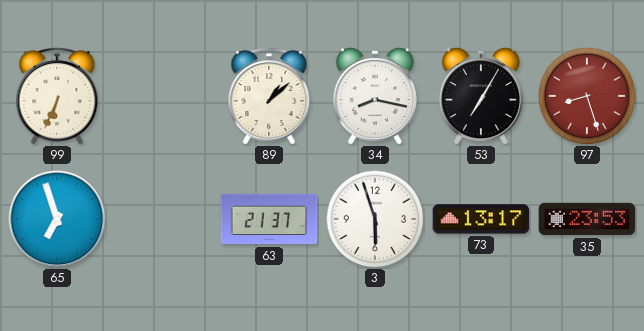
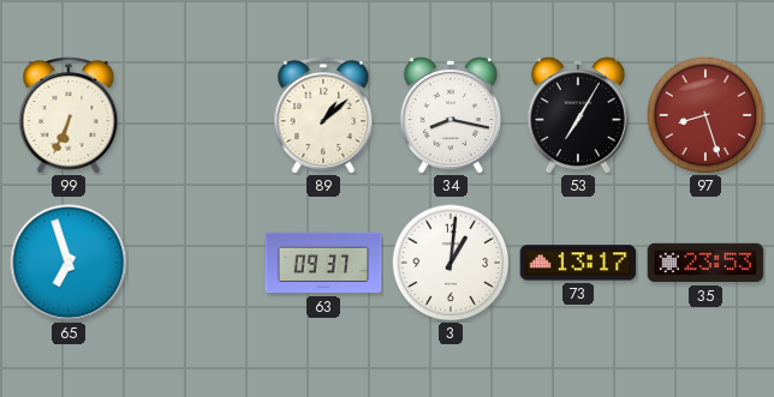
63: 21:37 -> 09:37 (323, 263)
3: 5:57 -> 1:01 (451, 263)
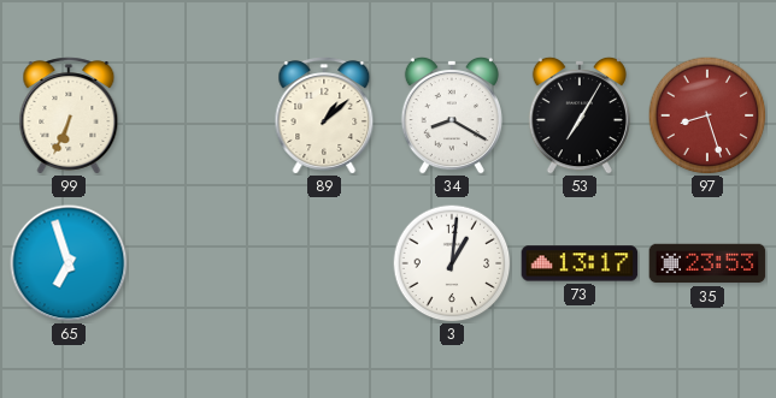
34: 8:17 -> 8:20 (452, 115)
63: 09:37 -> none (323, 263)
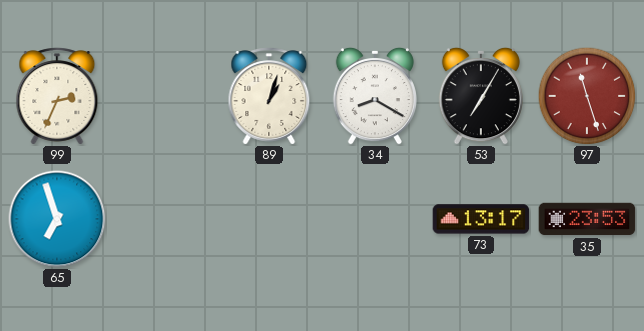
99: 6:34 -> 2:34 (57, 96)
89: 1:08 -> 1:03 (269, 96)
97: 8:27 -> 11:27 (587, 96)
3: 1:01 -> none (452, 263)
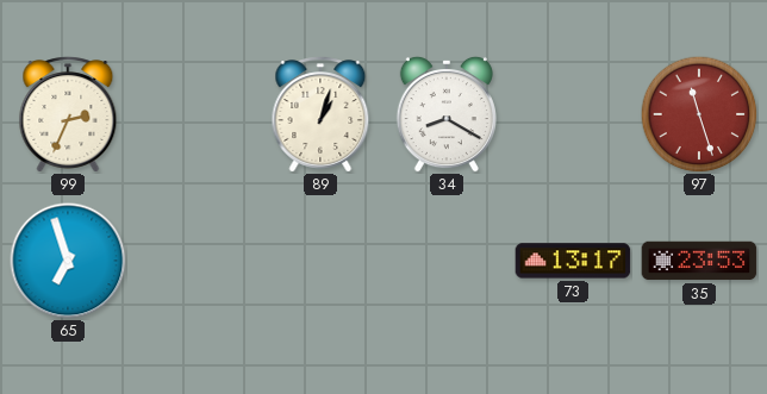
53: 7:05 -> none (481, 96)
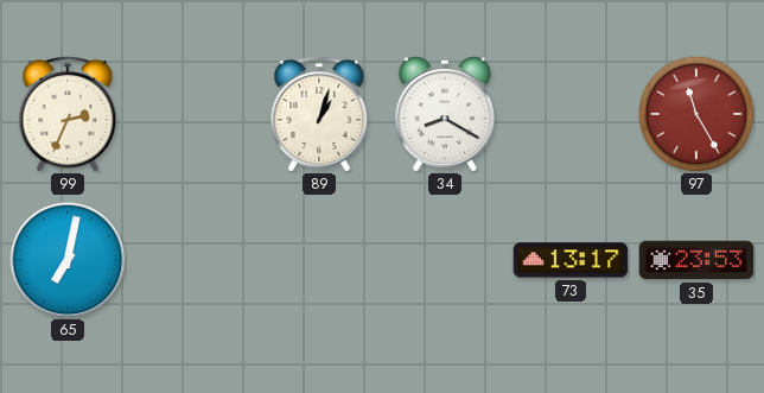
97: 11:27 -> 11:25 (696, 114)
65: 6:57 -> 7:02 (68, 260)
